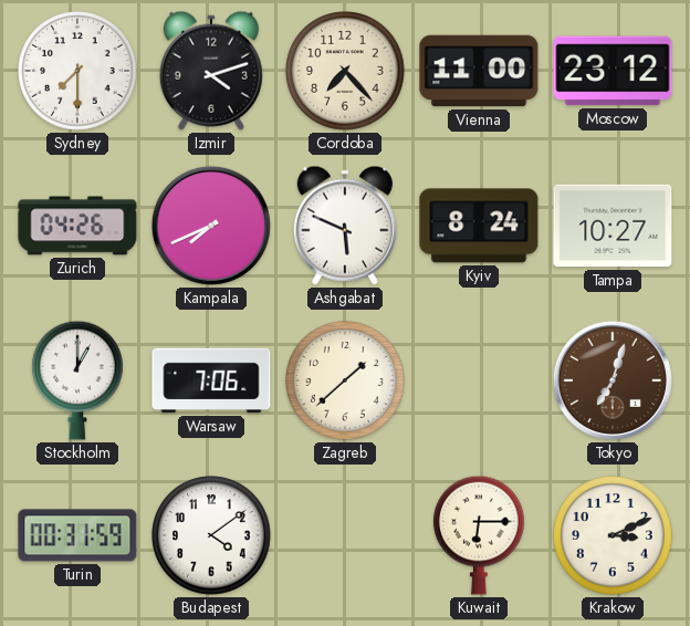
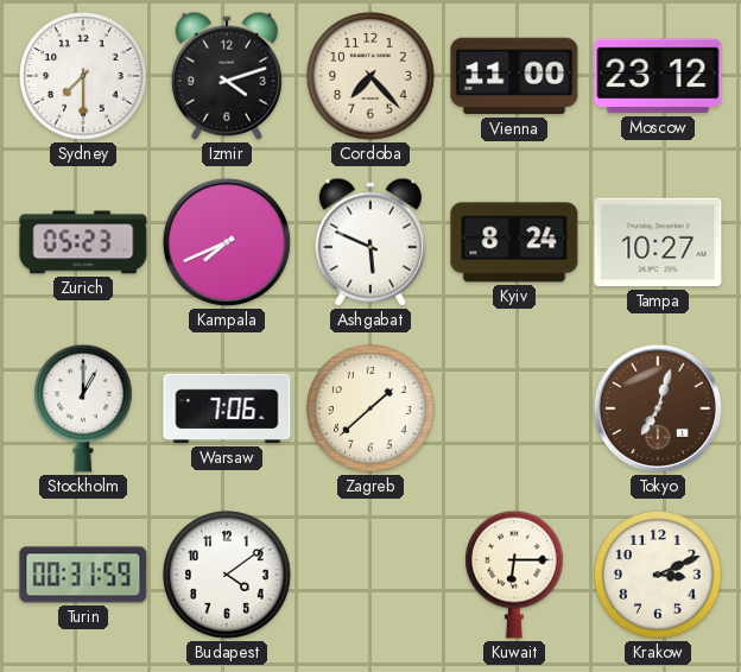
Zurich: 04:26 -> 05:23 (83, 242)
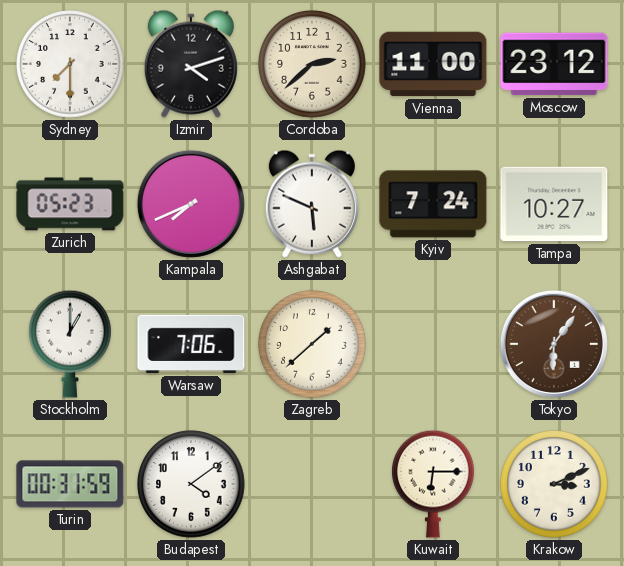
Cordoba: 7:23 -> 2:38 (312, 64)
Kyiv: 8:24 -> 7:24 (433, 204)
Tokyo: 7:03 -> 6:06 (554, 344)
